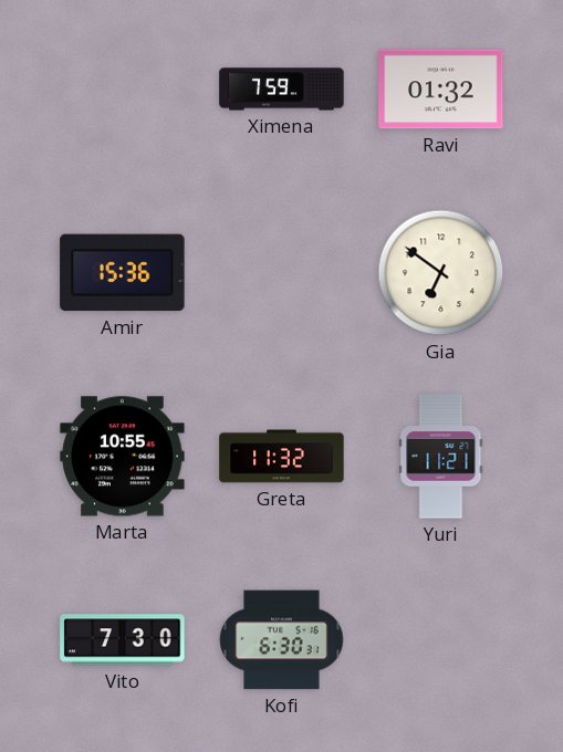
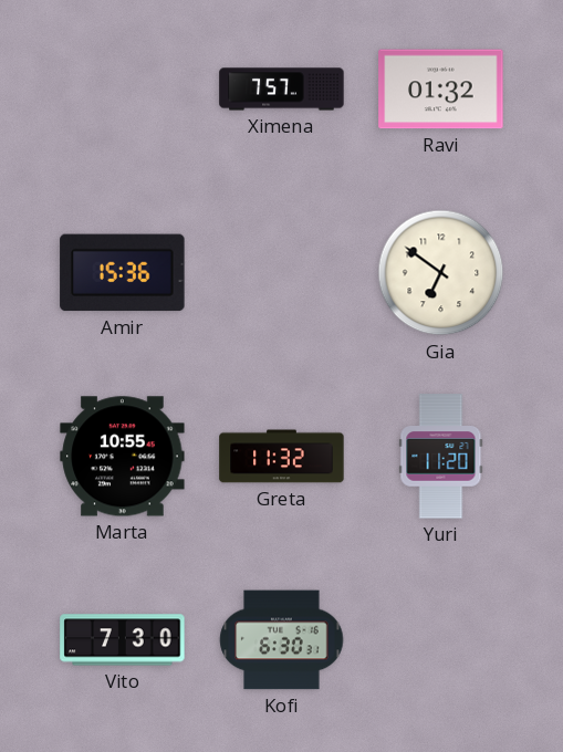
Ximena: 7:59 -> 7:57 (282, 90)
Yuri: 11:21 -> 11:20 (441, 457)
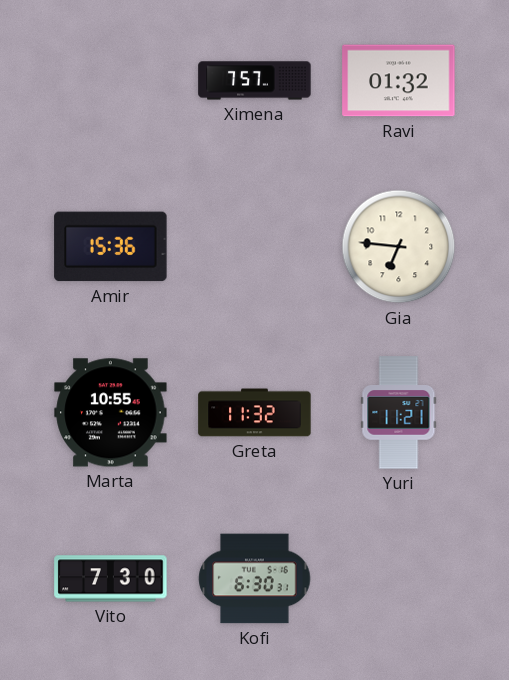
Gia: 6:51 -> 6:46 (399, 247)
Yuri: 11:20 -> 11:21 (399, 413)
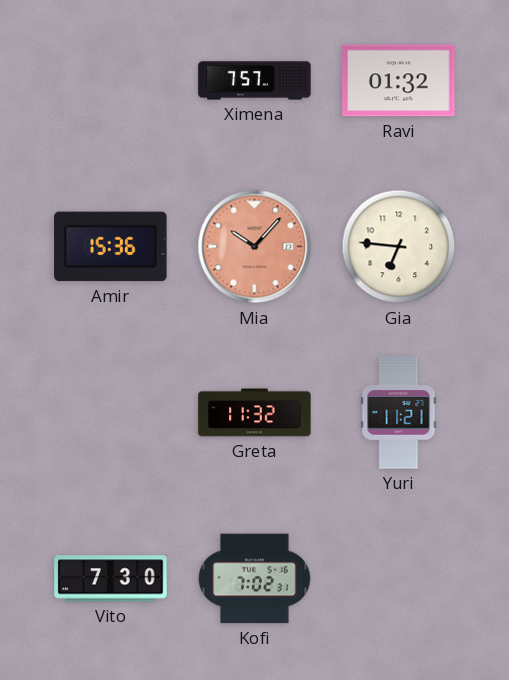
Mia: none -> 10:07 (255, 247)
Marta: 10:55 -> none (111, 413)
Kofi: 6:30 -> 7:02 (255, 579)
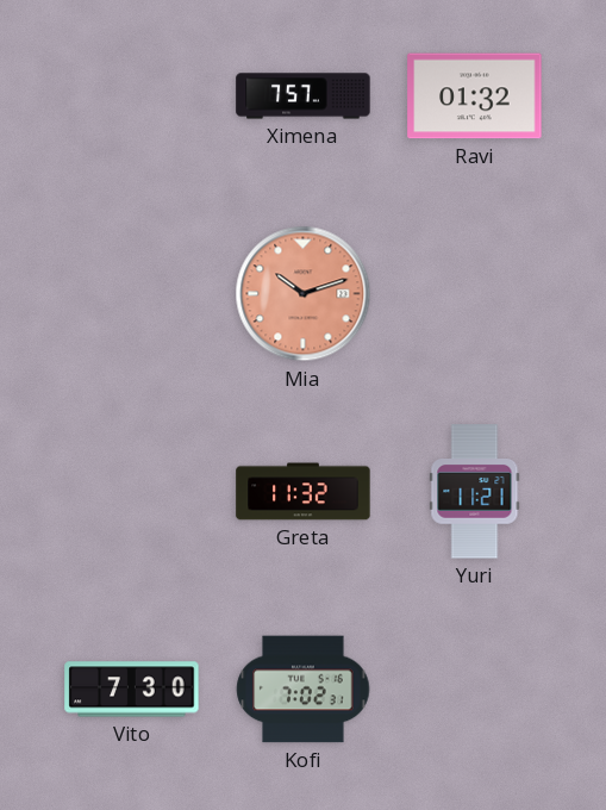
Amir: 15:36 -> none (111, 247)
Mia: 10:07 -> 10:12 (304, 294)
Gia: 6:46 -> none (399, 247)
